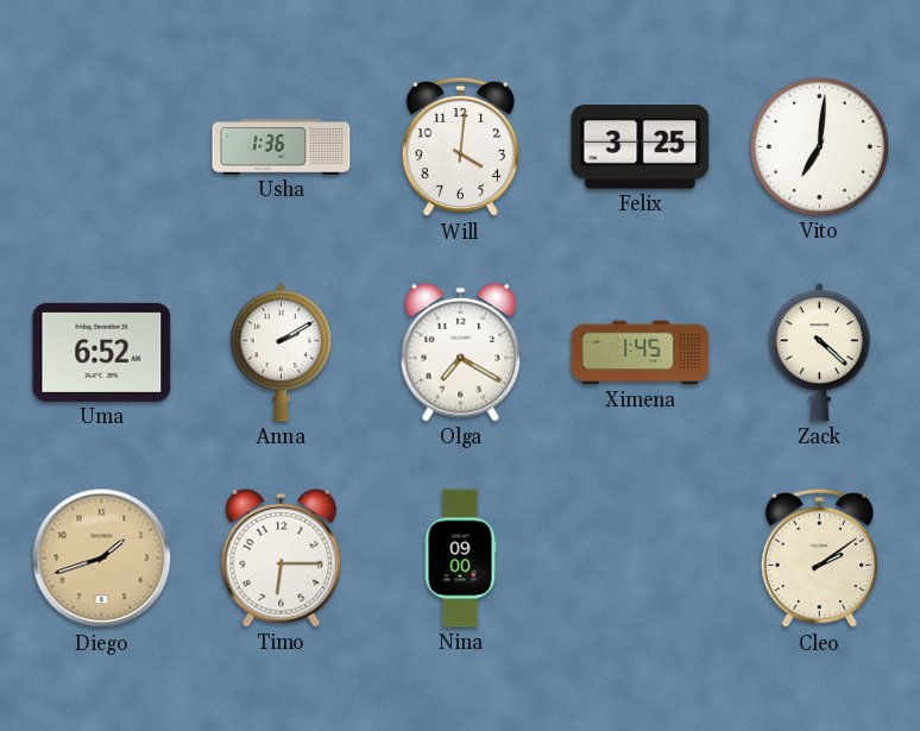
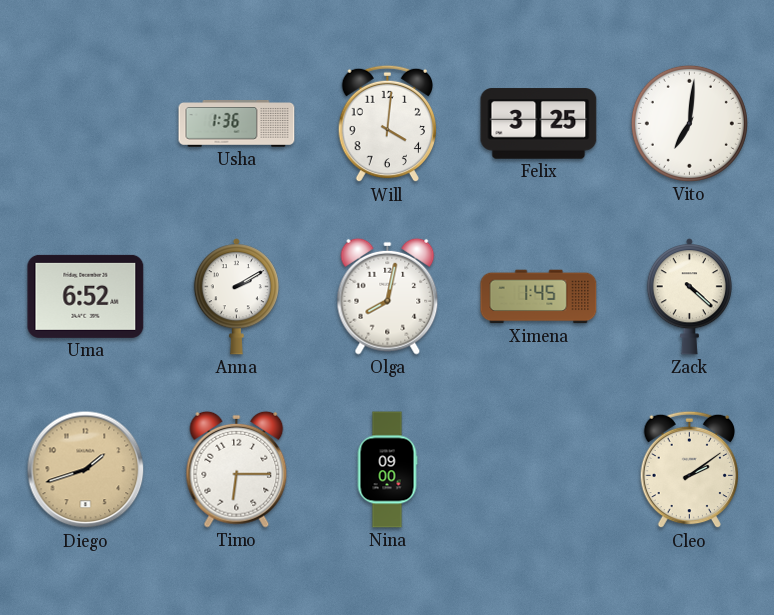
Olga: 7:20 -> 8:02 (388, 296)
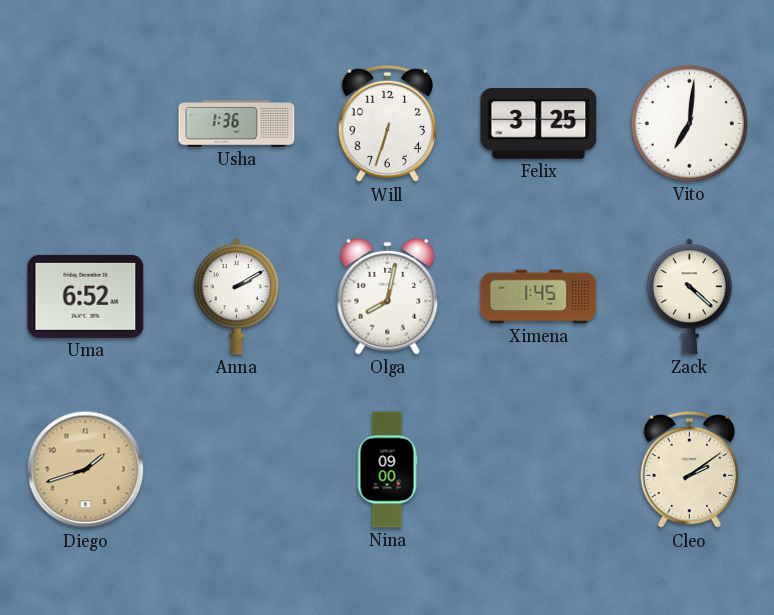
Will: 4:01 -> 6:33 (388, 124)
Timo: 6:15 -> none (237, 469)
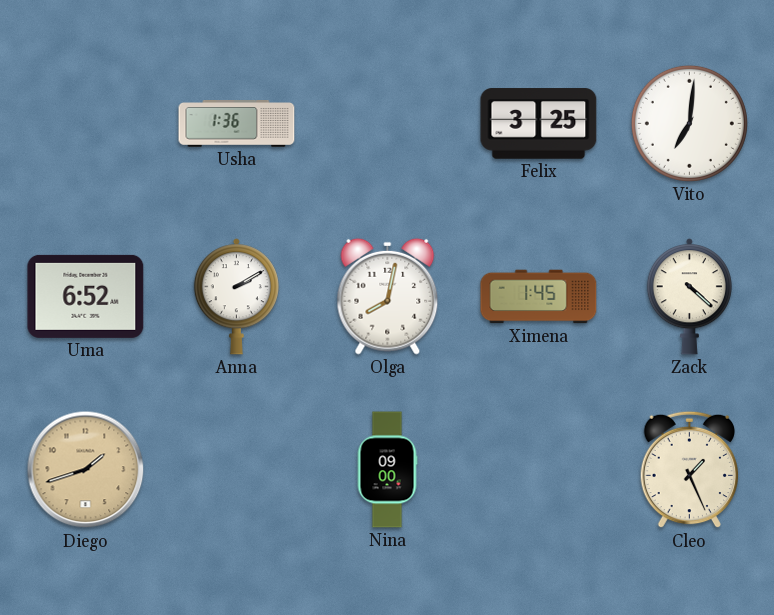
Will: 6:33 -> none (388, 124)
Cleo: 2:09 -> 1:26 (690, 470)
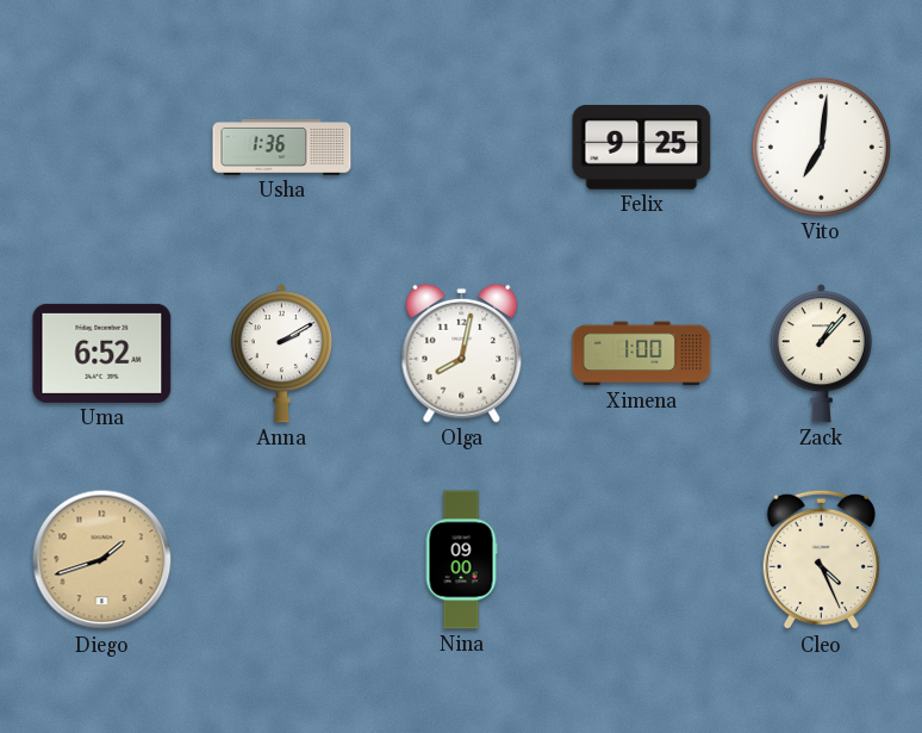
Felix: 3:25 -> 9:25 (642, 148)
Ximena: 1:45 -> 1:00 (642, 354)
Zack: 4:22 -> 1:07 (821, 354)
Cleo: 1:26 -> 4:26 (822, 560)
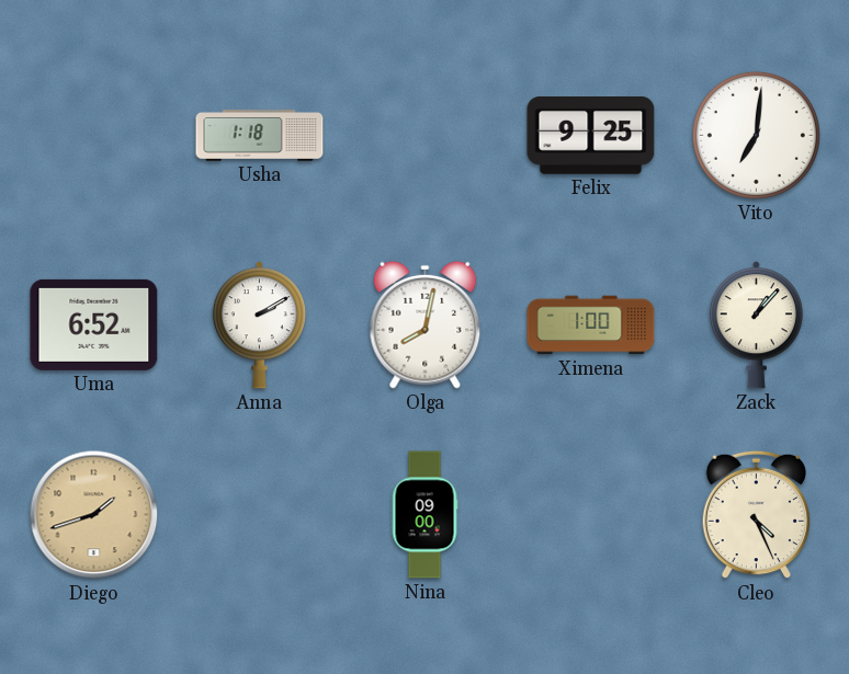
Usha: 1:36 -> 1:18 (260, 136)
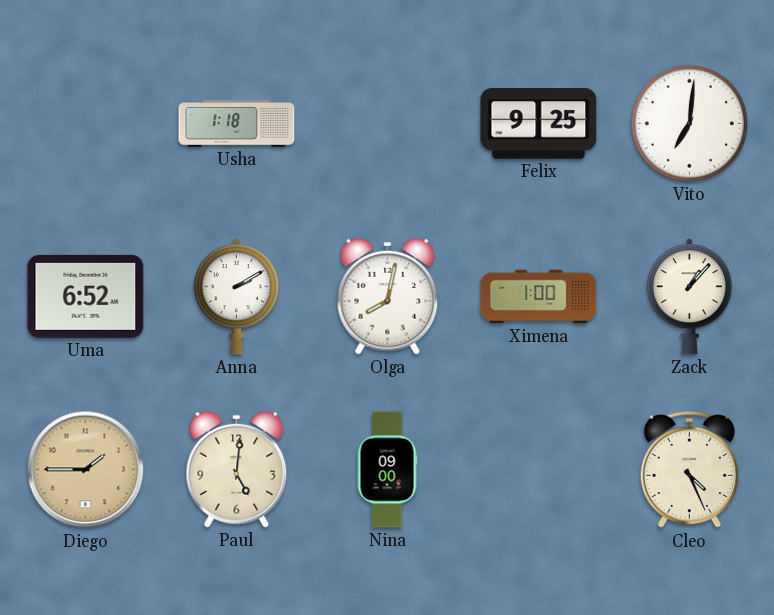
Diego: 1:42 -> 1:45 (86, 470)
Paul: none -> 5:01 (237, 469)
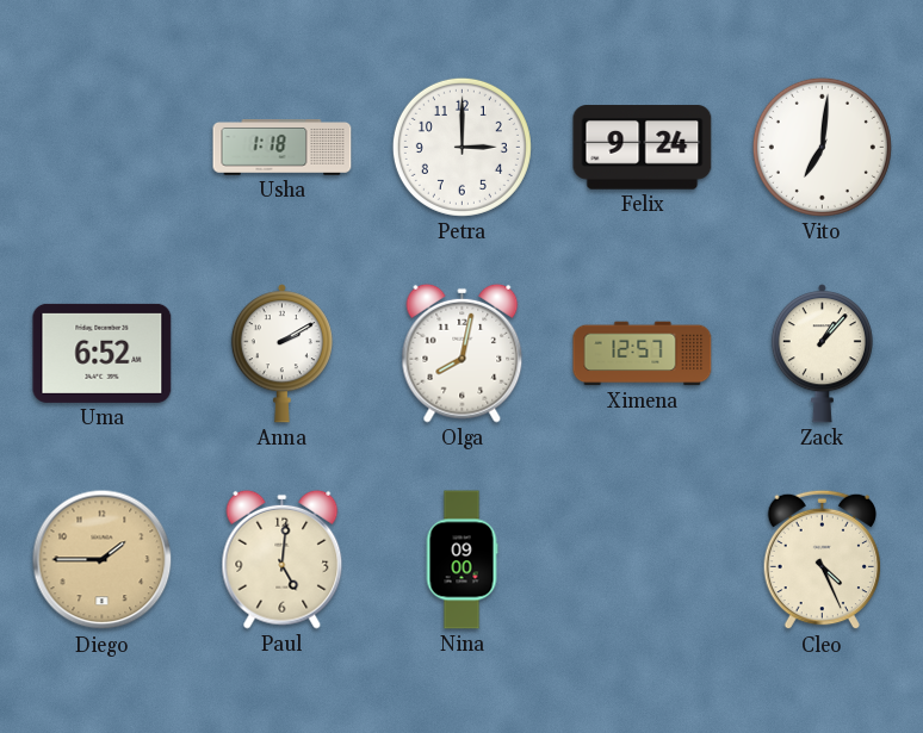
Petra: none -> 3:00 (461, 147)
Felix: 9:25 -> 9:24 (643, 148)
Ximena: 1:00 -> 12:57 (643, 354)
